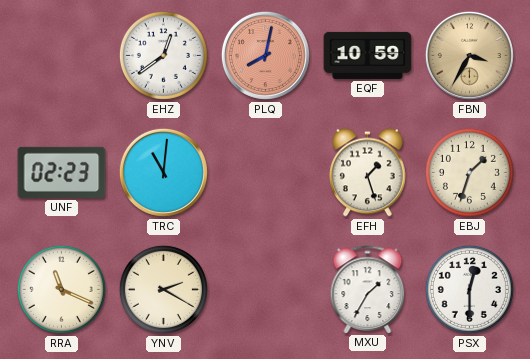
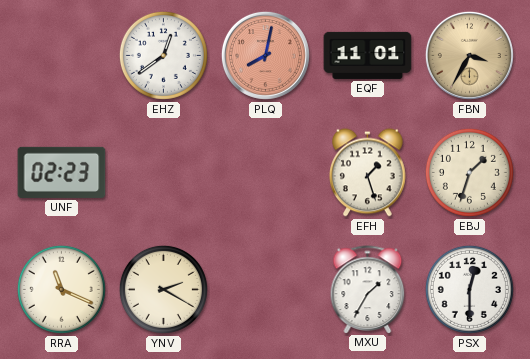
EQF: 10:59 -> 11:01 (368, 55)
TRC: 11:01 -> none (163, 172)
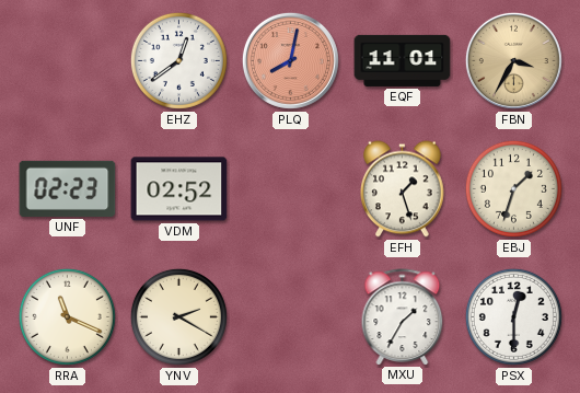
VDM: none -> 02:52 (179, 189)
